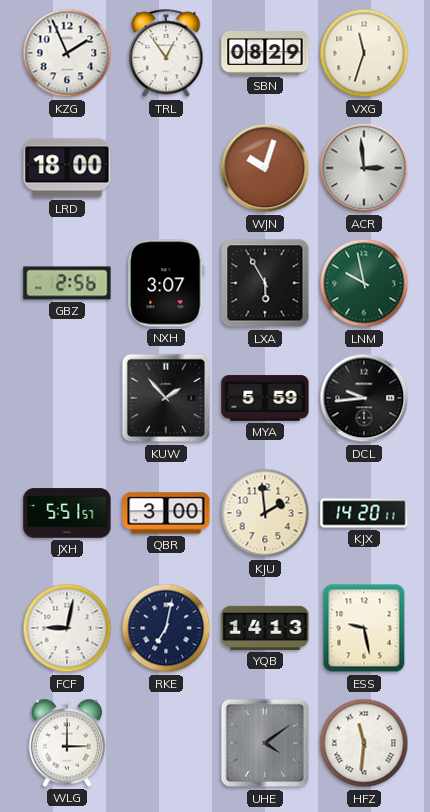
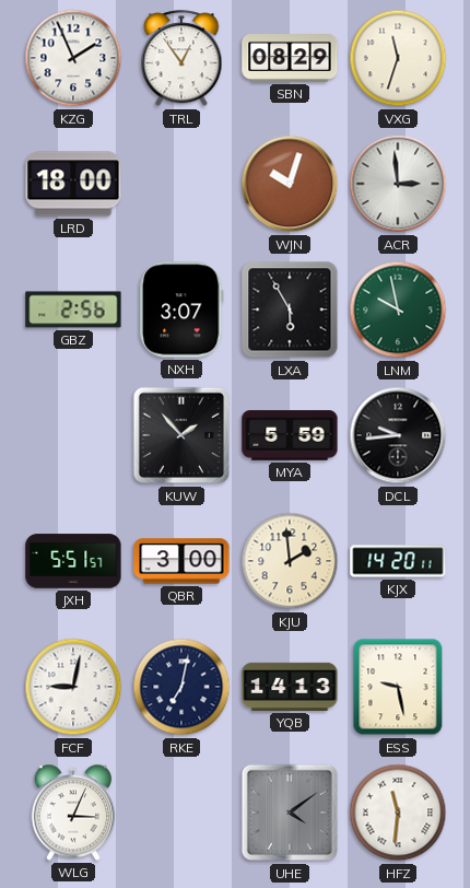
WLG: 3:00 -> 3:04 (73, 813)
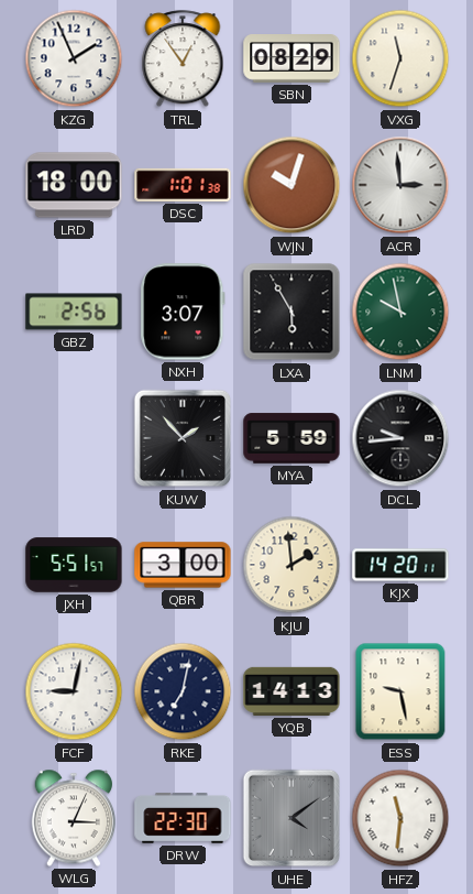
DSC: none -> 1:01 (183, 185)
DRW: none -> 22:30 (183, 818)
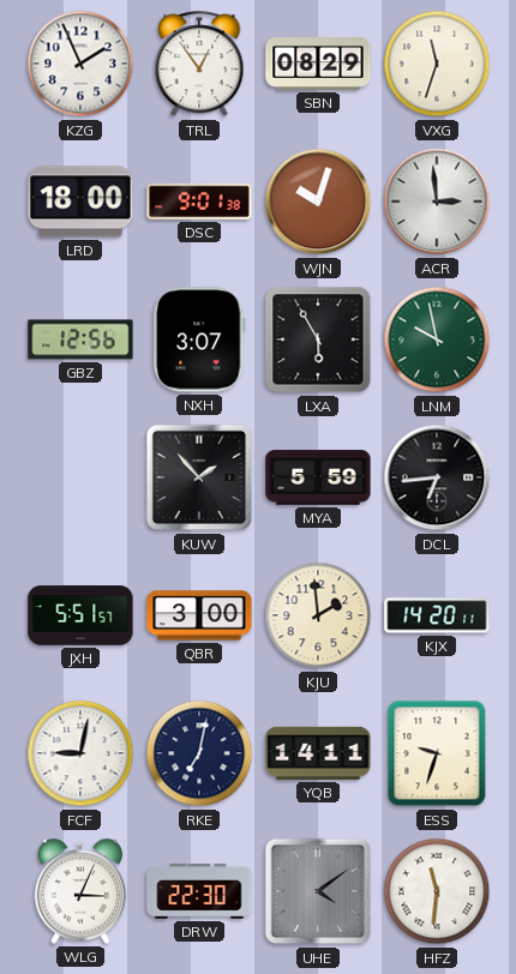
DSC: 1:01 -> 9:01 (199, 202)
GBZ: 2:56 -> 12:56 (80, 339)
DCL: 9:44 -> 6:44 (437, 477)
YQB: 14:13 -> 14:11 (318, 753)
ESS: 9:28 -> 9:33 (437, 753)
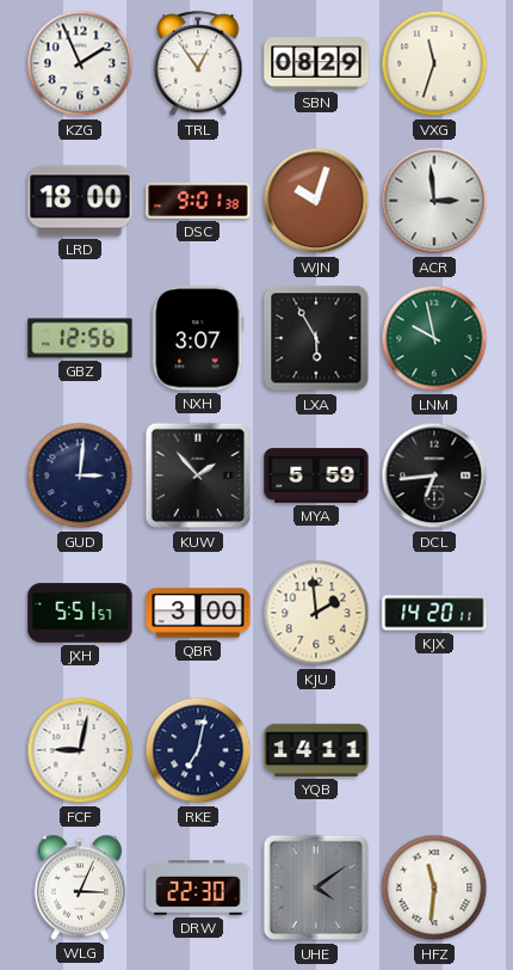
GUD: none -> 3:01 (80, 475)
ESS: 9:33 -> none (437, 753)
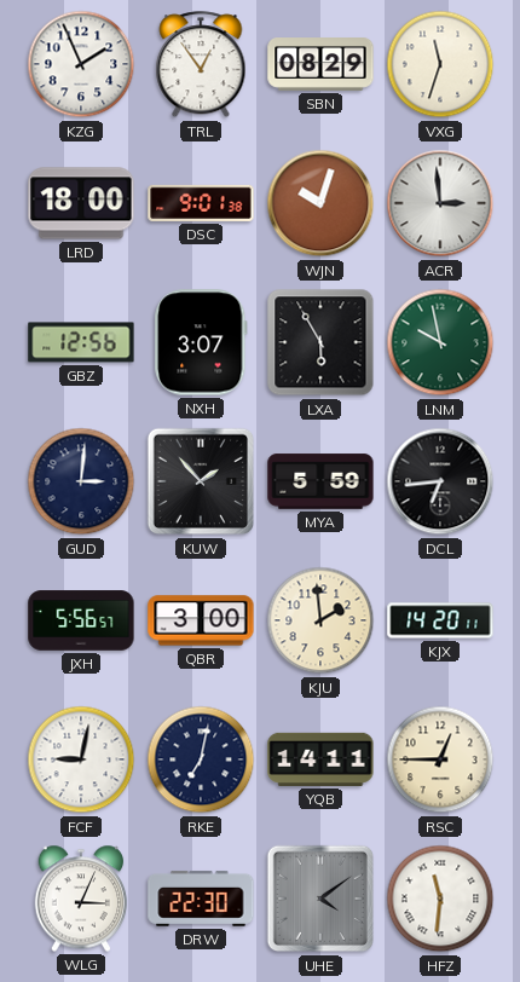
JXH: 5:51 -> 5:56 (81, 620)
RSC: none -> 12:45 (440, 759)
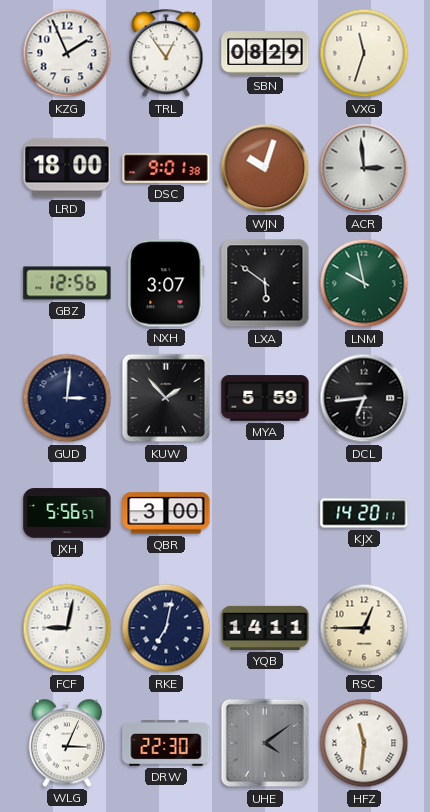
LXA: 5:55 -> 5:51 (265, 283)
KJU: 1:59 -> none (320, 620)
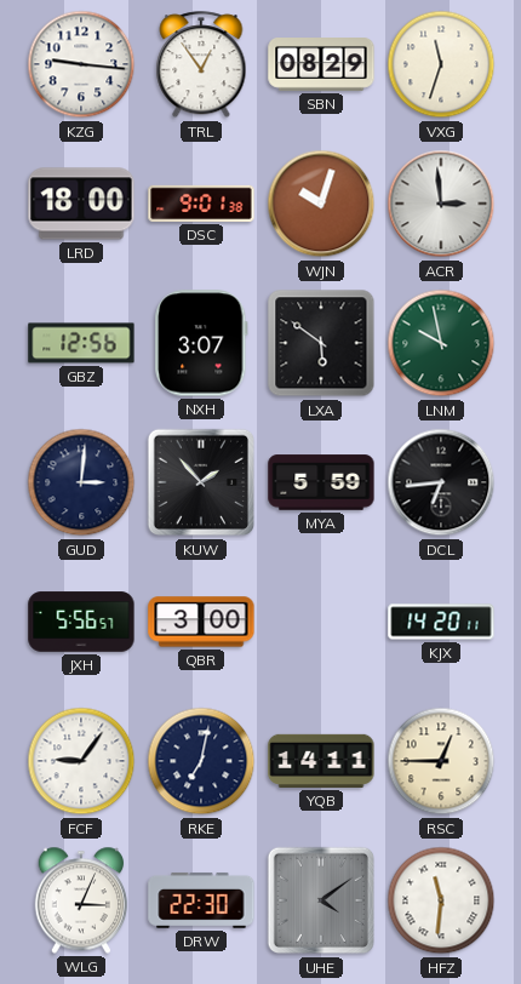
KZG: 1:56 -> 9:16 (81, 64)
FCF: 9:02 -> 9:06 (81, 761)
